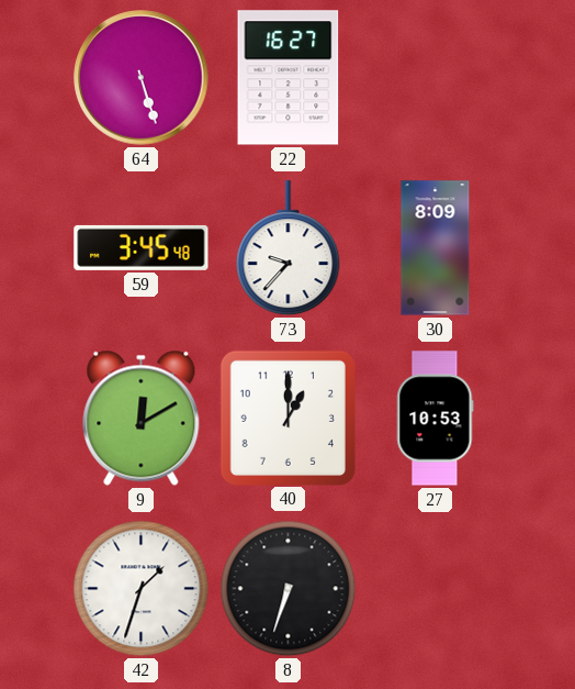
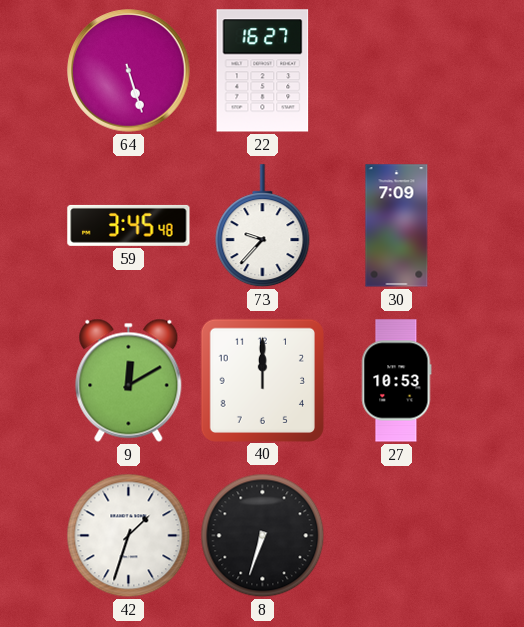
30: 8:09 -> 7:09 (397, 226)
40: 1:00 -> 12:00 (262, 380)
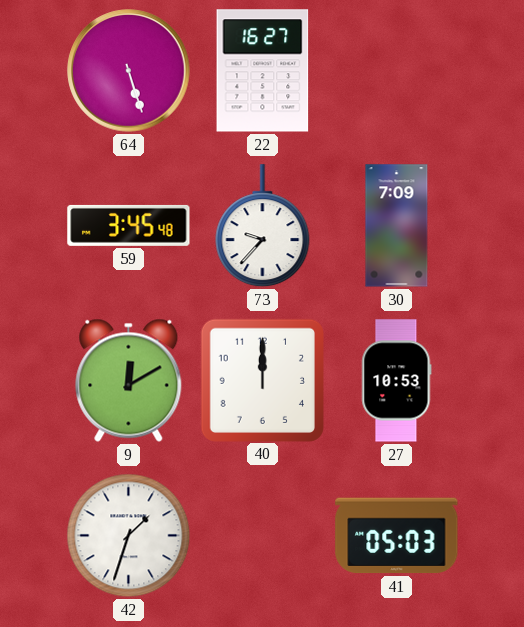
8: 6:33 -> none (263, 536)
41: none -> 05:03 (397, 536)
